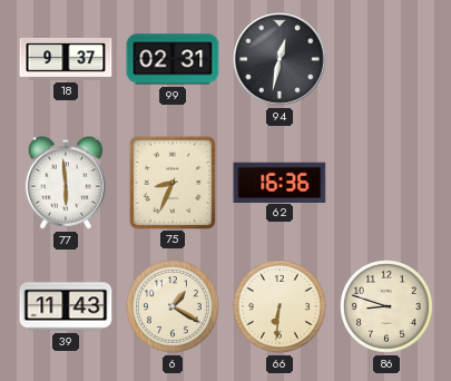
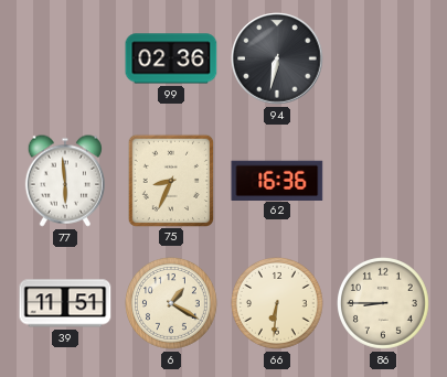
18: 9:37 -> none (66, 59)
99: 02:31 -> 02:36 (171, 58)
94: 12:32 -> 6:32 (277, 58)
39: 11:43 -> 11:51 (65, 303)
86: 8:48 -> 8:45 (384, 304)
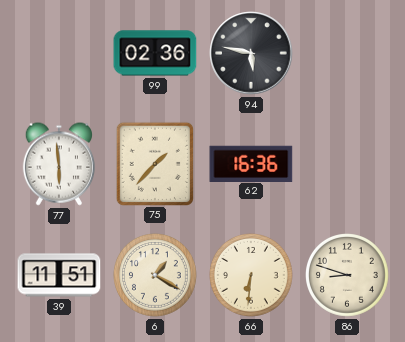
94: 6:32 -> 5:47 (251, 53)
75: 8:34 -> 1:37 (154, 163)
86: 8:45 -> 8:48 (348, 276)
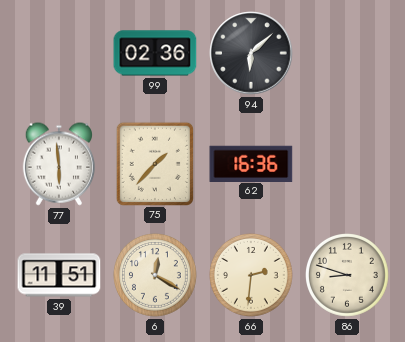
94: 5:47 -> 6:08 (251, 53)
6: 1:20 -> 12:20 (156, 276)
66: 6:31 -> 2:31 (252, 276)
